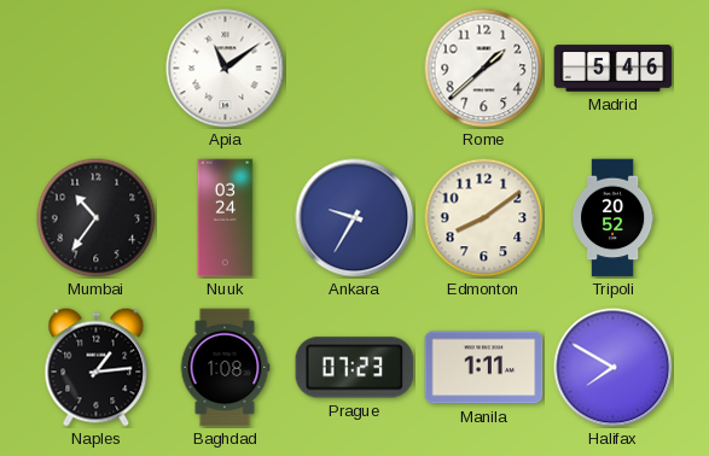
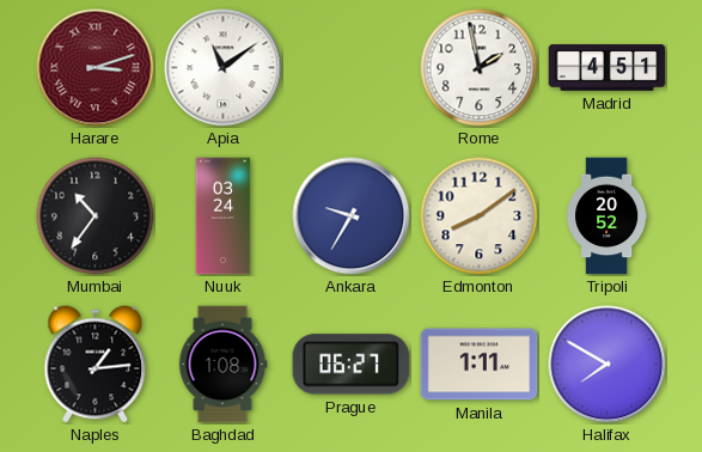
Harare: none -> 3:12 (96, 68)
Rome: 1:38 -> 1:58 (480, 68)
Madrid: 5:46 -> 4:51 (608, 68)
Prague: 07:23 -> 06:27 (352, 365)
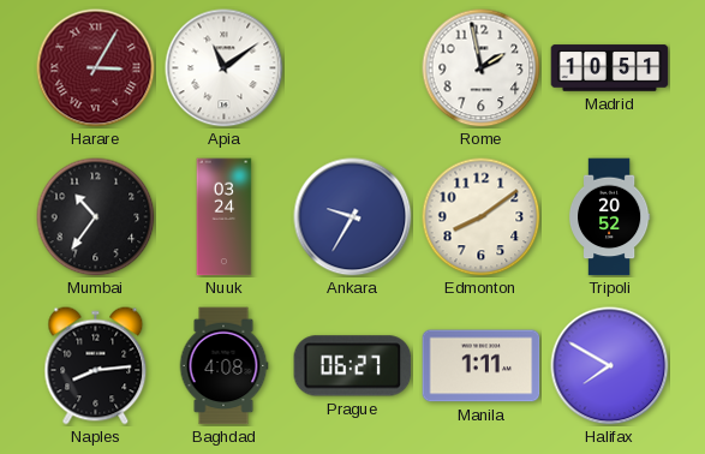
Harare: 3:12 -> 3:05 (96, 68)
Madrid: 4:51 -> 10:51 (610, 68)
Naples: 1:14 -> 8:14 (96, 366)
Baghdad: 1:08 -> 4:08 (223, 366)
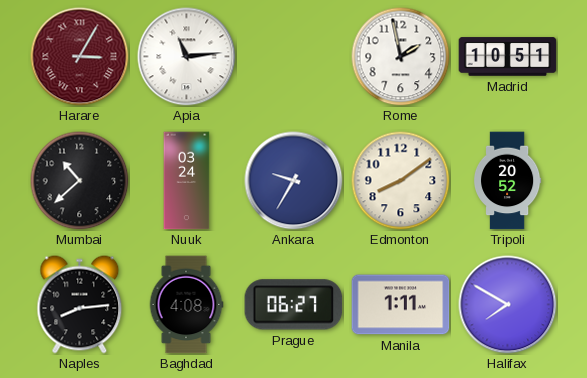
Apia: 11:09 -> 11:14 (187, 57)
Mumbai: 10:36 -> 10:38 (80, 181)
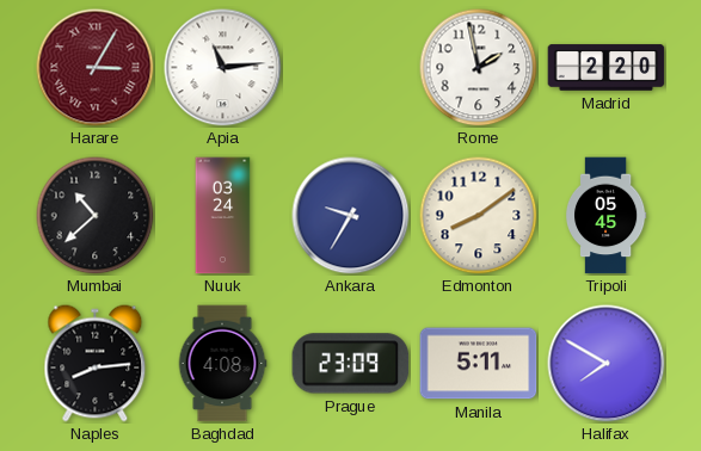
Madrid: 10:51 -> 2:20 (607, 68)
Tripoli: 20:52 -> 05:45 (605, 216)
Prague: 06:27 -> 23:09 (351, 364)
Manila: 1:11 -> 5:11 (479, 364)
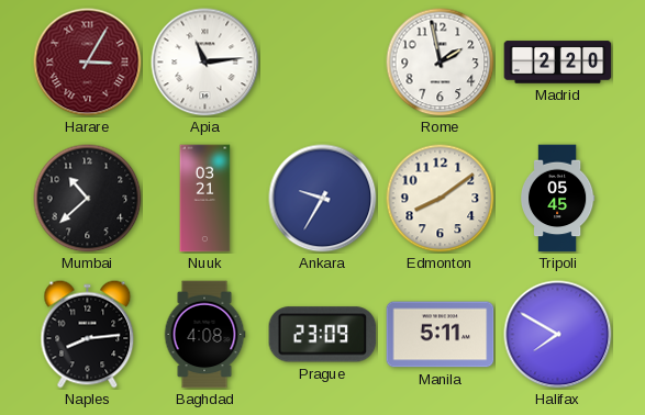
Nuuk: 03:24 -> 03:21 (205, 199)
